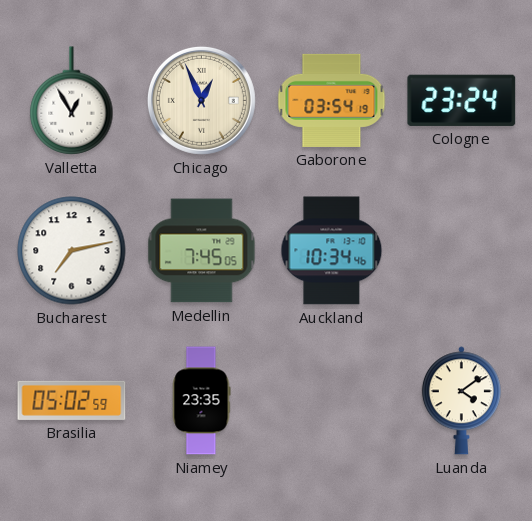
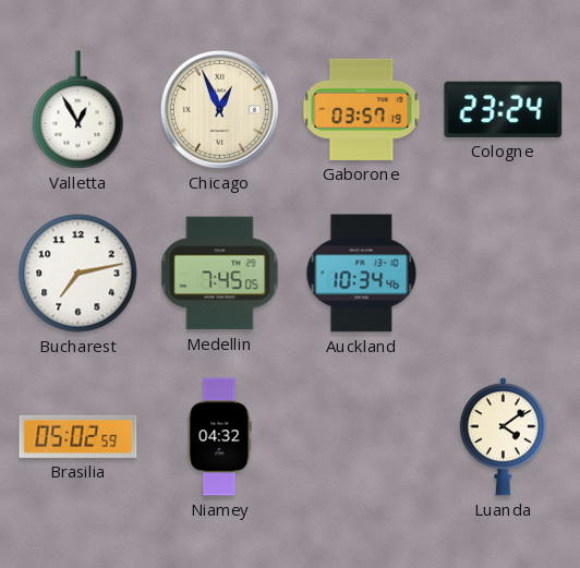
Gaborone: 03:54 -> 03:57 (362, 109)
Niamey: 23:35 -> 04:32 (219, 437)
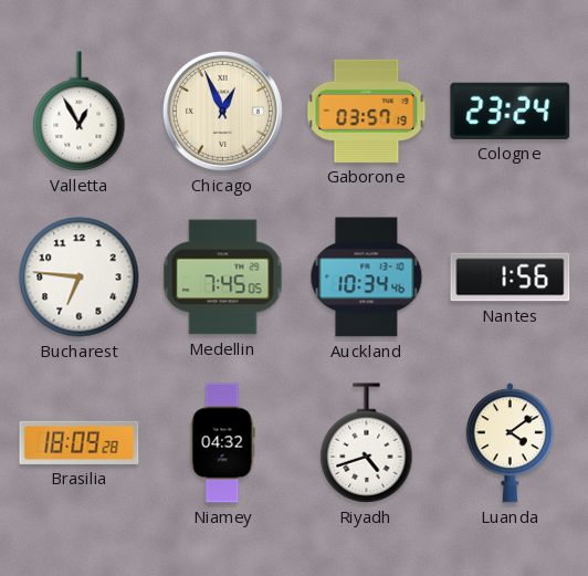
Bucharest: 7:13 -> 6:46 (80, 277)
Nantes: none -> 1:56 (511, 277)
Brasilia: 05:02 -> 18:09 (80, 442)
Riyadh: none -> 4:42 (367, 443)
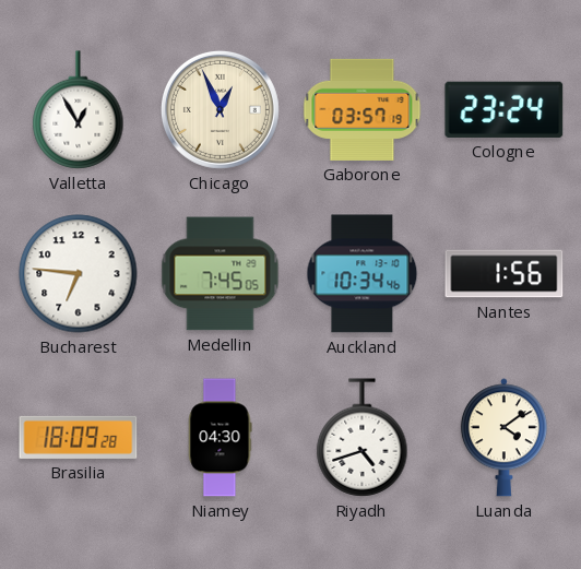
Niamey: 04:32 -> 04:30 (220, 438)
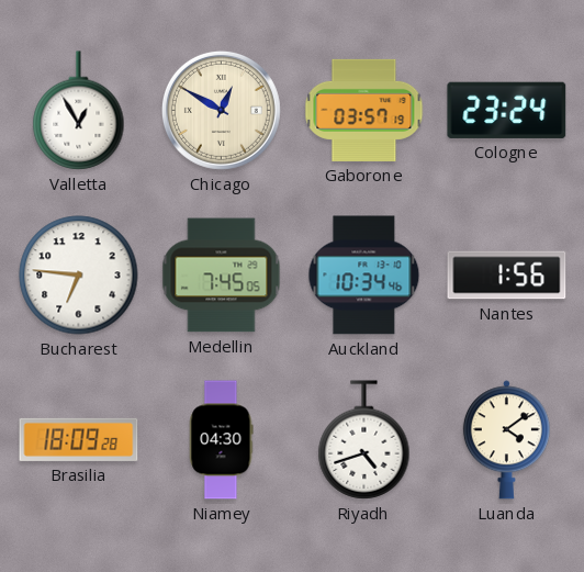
Chicago: 12:56 -> 12:50 (221, 110)
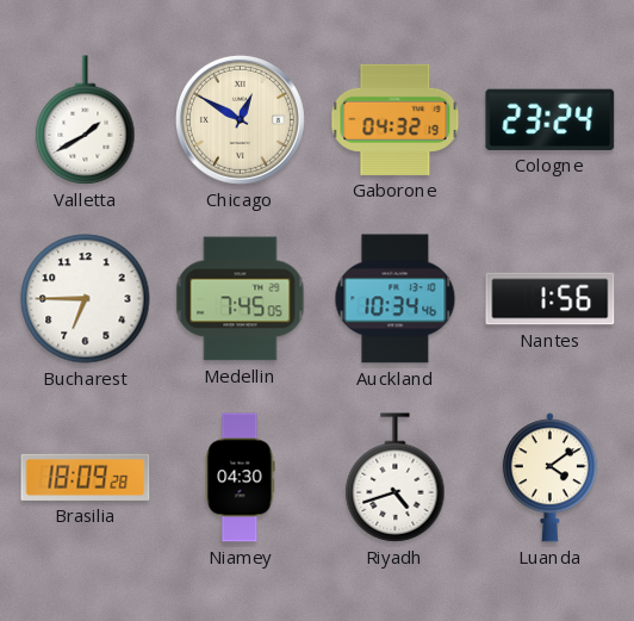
Valletta: 12:55 -> 1:40 (86, 120)
Gaborone: 03:57 -> 04:32 (396, 119)
Bucharest: 6:46 -> 6:45 (86, 299)
